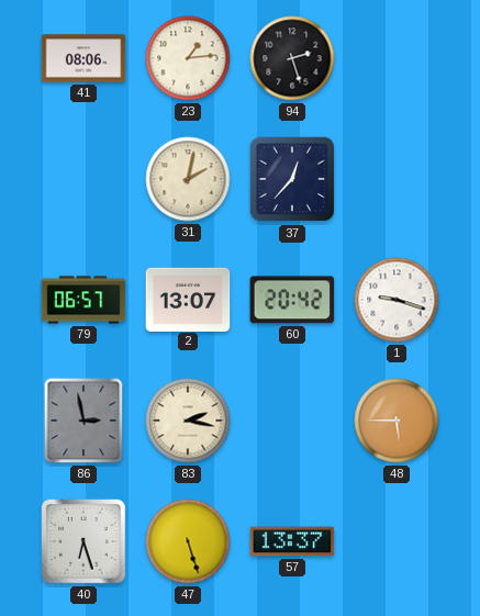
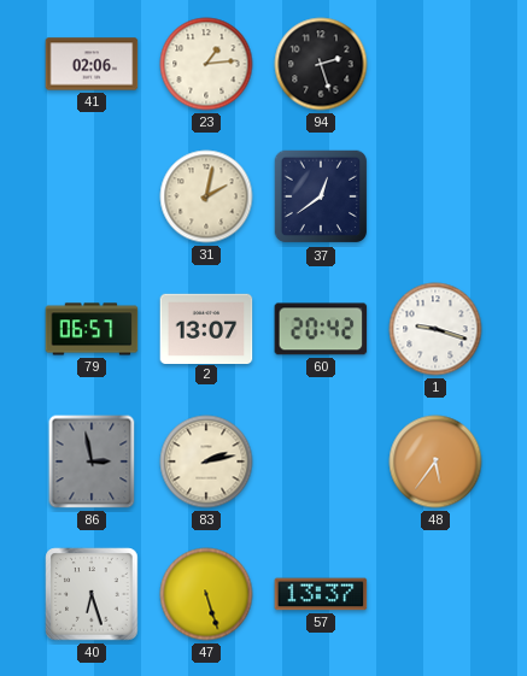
41: 08:06 -> 02:06 (92, 64)
37: 12:37 -> 12:39 (321, 196)
83: 2:17 -> 2:13 (206, 462)
48: 5:45 -> 5:36 (435, 462)
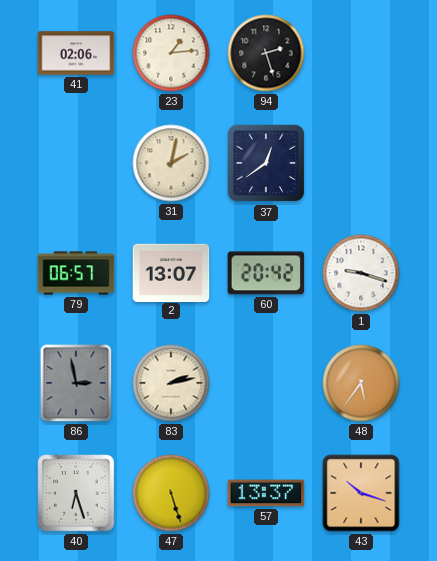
43: none -> 10:18 (361, 493)
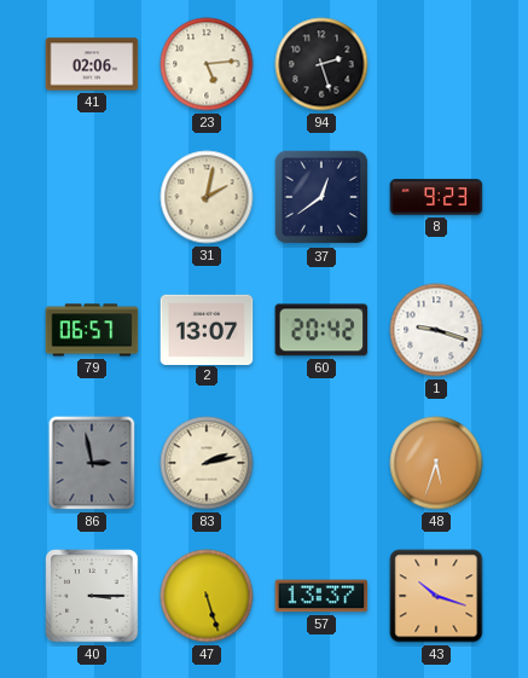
23: 1:14 -> 5:14 (207, 64)
8: none -> 9:23 (436, 197)
48: 5:36 -> 5:33 (436, 463)
40: 6:27 -> 3:15 (92, 596)
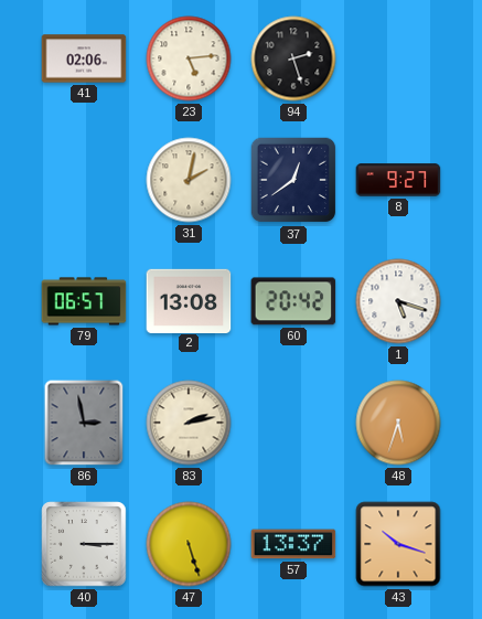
8: 9:23 -> 9:27 (398, 180)
2: 13:07 -> 13:08 (189, 300)
1: 9:18 -> 5:18 (398, 301)
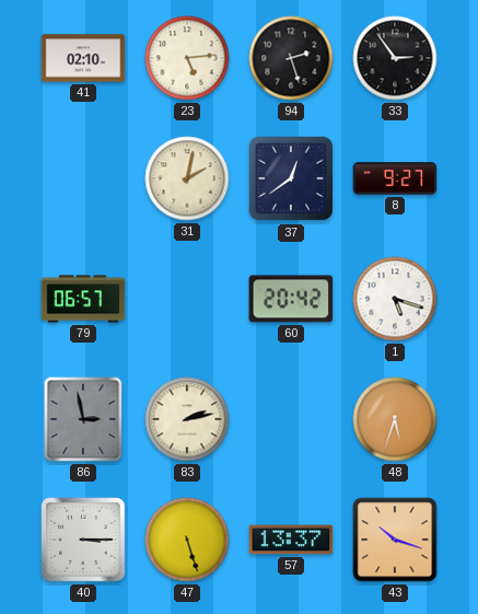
41: 02:06 -> 02:10 (83, 58)
33: none -> 2:54 (395, 58)
2: 13:08 -> none (189, 300)
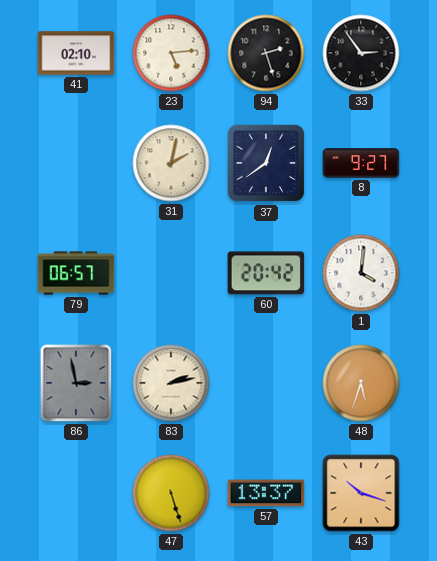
1: 5:18 -> 4:01 (361, 273)
40: 3:15 -> none (83, 540)
